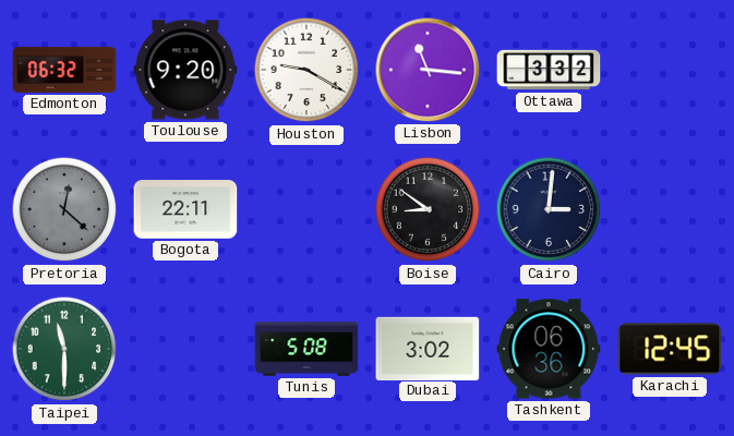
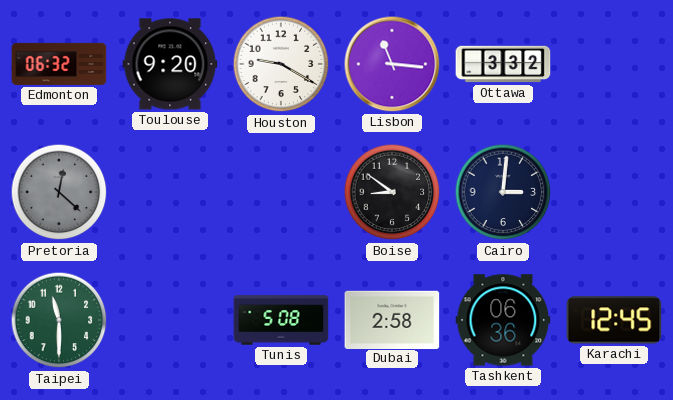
Bogota: 22:11 -> none (185, 209)
Dubai: 3:02 -> 2:58 (392, 319)
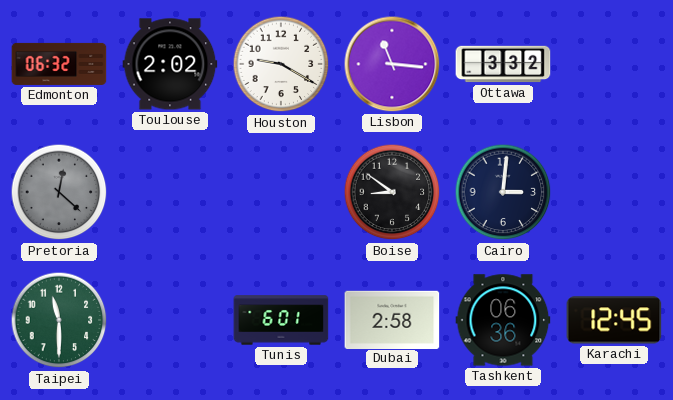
Toulouse: 9:20 -> 2:02 (170, 64)
Tunis: 5:08 -> 6:01 (281, 320)
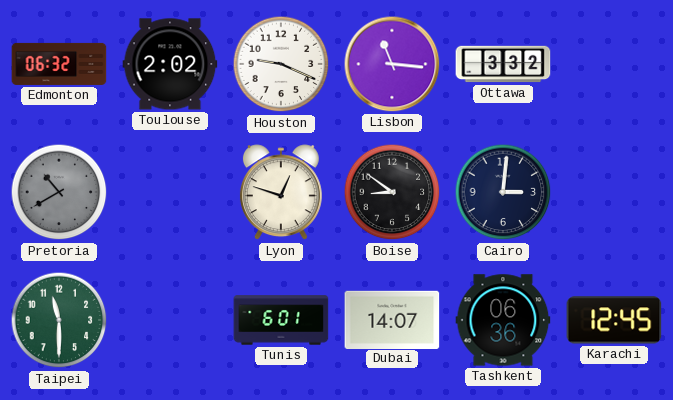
Houston: 9:20 -> 9:19 (281, 64)
Pretoria: 12:22 -> 10:40 (59, 192)
Lyon: none -> 12:48 (281, 193)
Dubai: 2:58 -> 14:07 (392, 319)
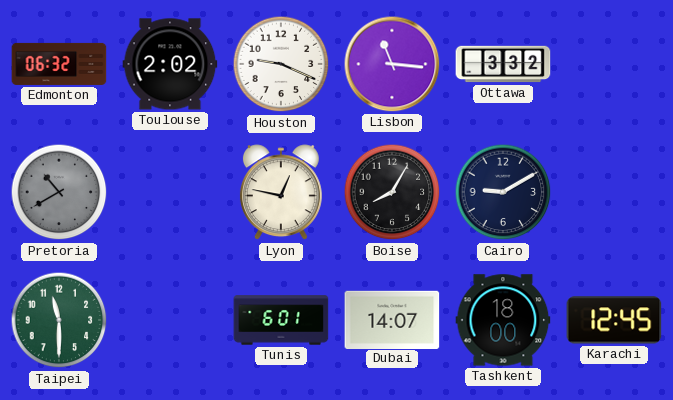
Lyon: 12:48 -> 12:47 (281, 193)
Boise: 8:51 -> 8:05 (392, 192)
Cairo: 3:01 -> 9:10 (503, 192)
Tashkent: 06:36 -> 18:00 (503, 320)
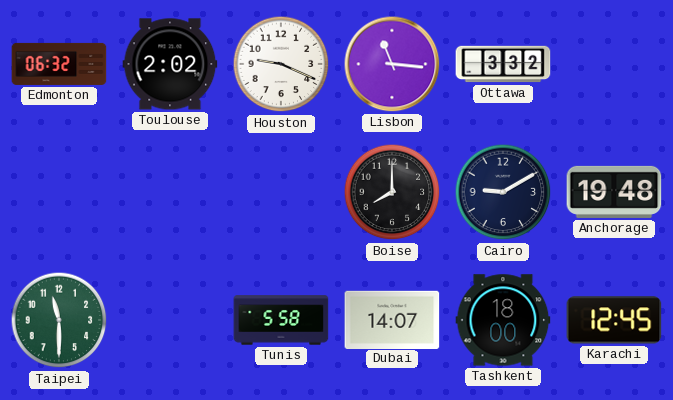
Pretoria: 10:40 -> none (59, 192)
Lyon: 12:47 -> none (281, 193)
Boise: 8:05 -> 8:00 (392, 192)
Anchorage: none -> 19:48 (614, 192)
Tunis: 6:01 -> 5:58 (281, 320)
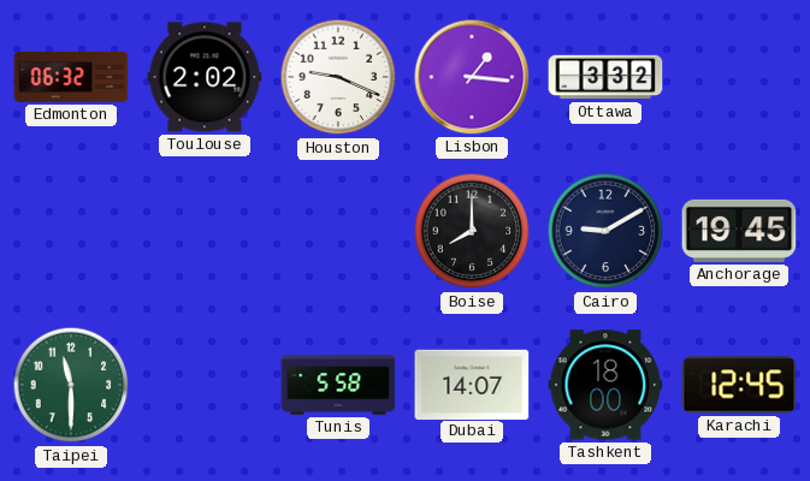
Lisbon: 11:16 -> 1:16 (472, 77)
Anchorage: 19:48 -> 19:45 (739, 231)
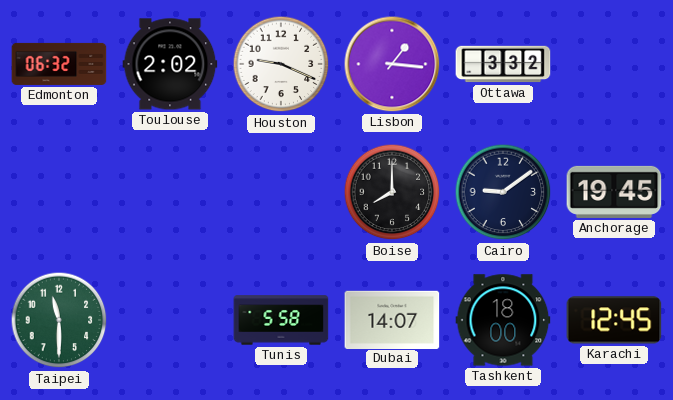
Cairo: 9:10 -> 9:09 (503, 192)
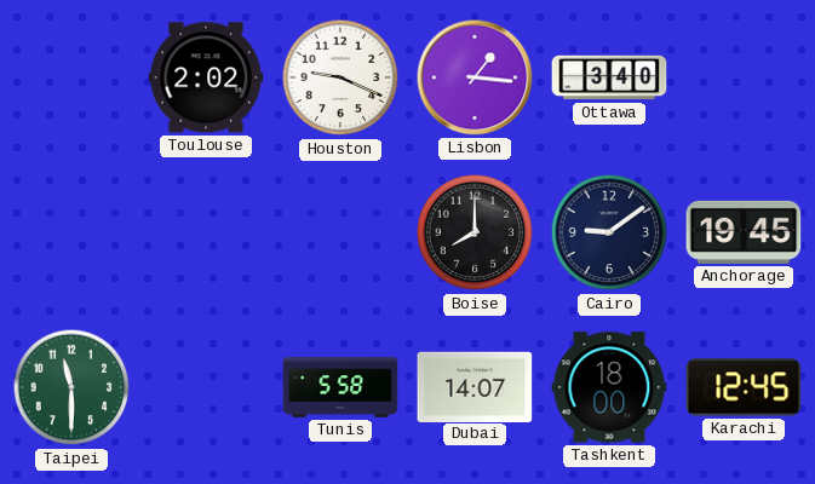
Edmonton: 06:32 -> none (59, 64)
Ottawa: 3:32 -> 3:40 (609, 77)
